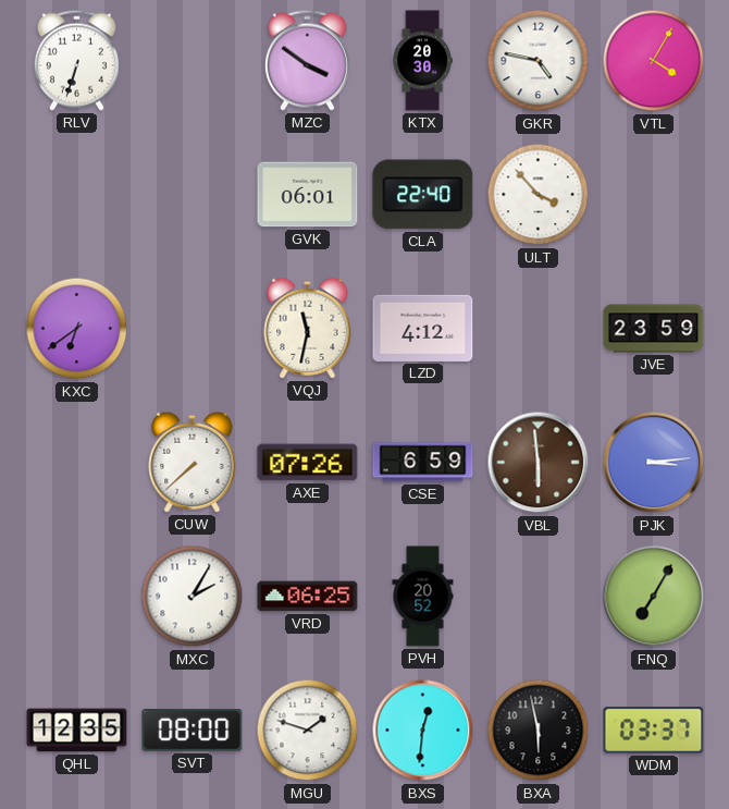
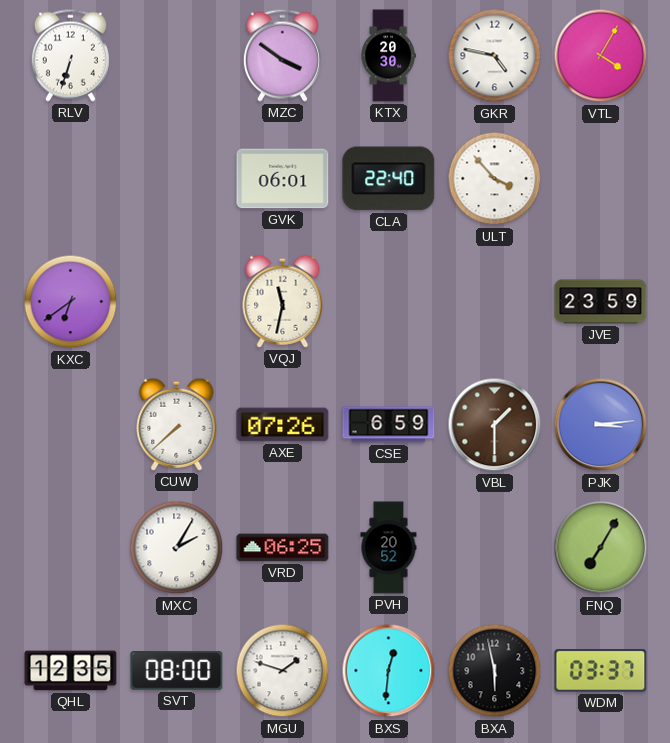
LZD: 4:12 -> none (423, 328)
VBL: 5:59 -> 1:30 (495, 425)
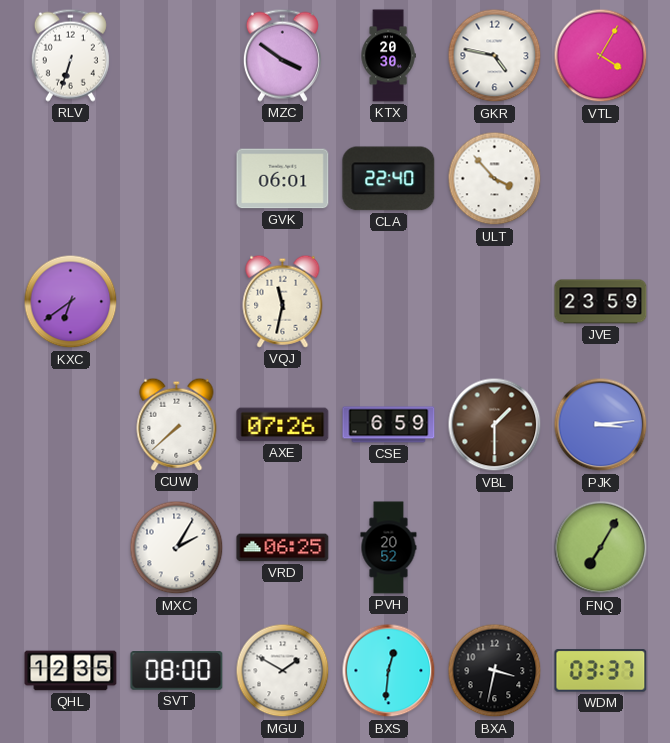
MGU: 1:48 -> 1:50 (283, 671)
BXA: 5:58 -> 3:32 (495, 671)
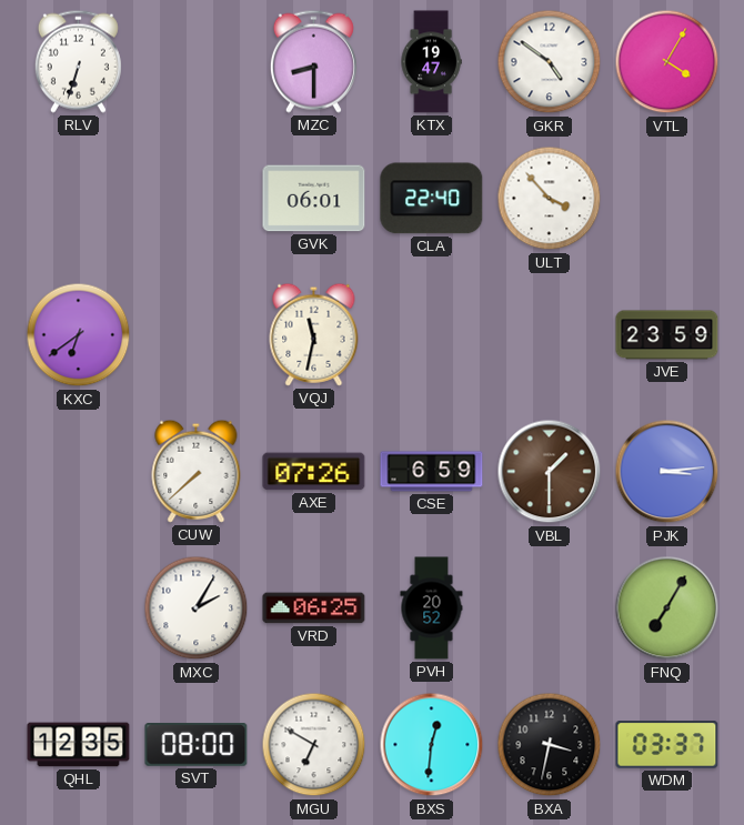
MZC: 3:51 -> 8:30 (313, 61)
KTX: 20:30 -> 19:47 (431, 62)
GKR: 4:47 -> 4:51 (550, 62)
MGU: 1:50 -> 6:50 (314, 745)
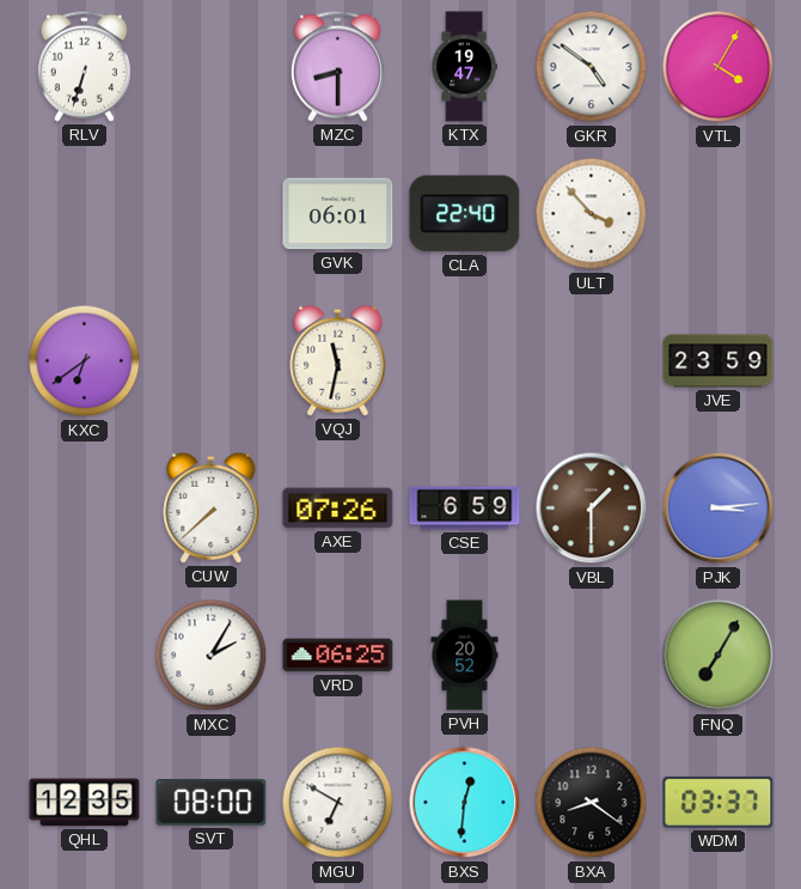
BXA: 3:32 -> 8:21 (592, 803)
